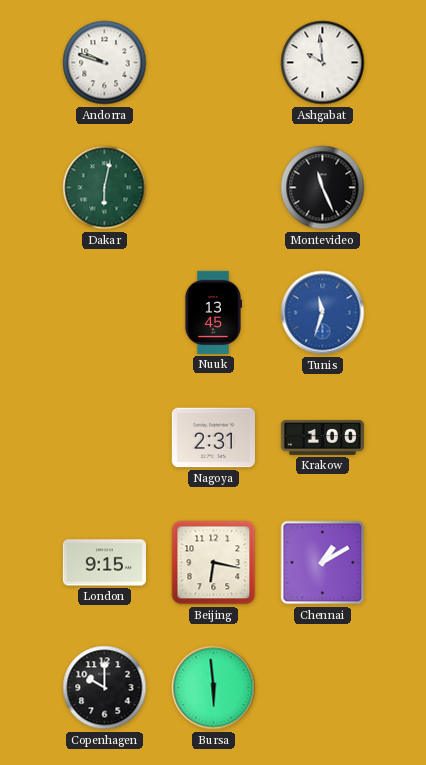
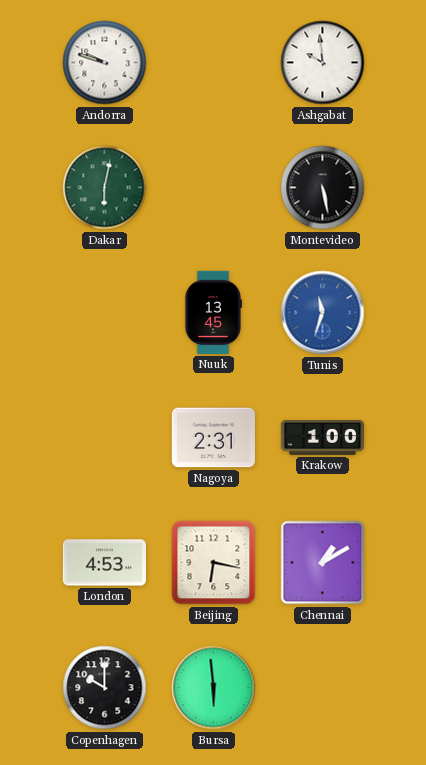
Montevideo: 11:26 -> 5:28 (323, 188)
London: 9:15 -> 4:53 (104, 563)
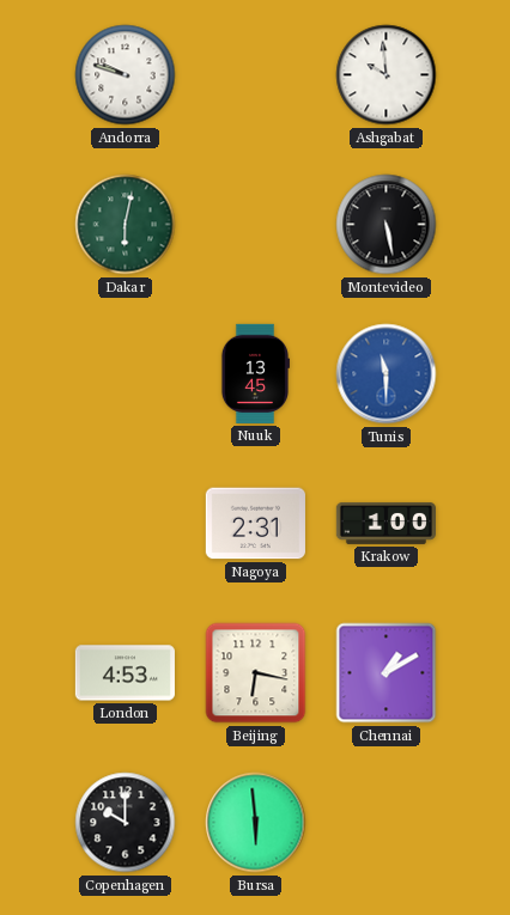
Tunis: 11:33 -> 11:30 (387, 374)
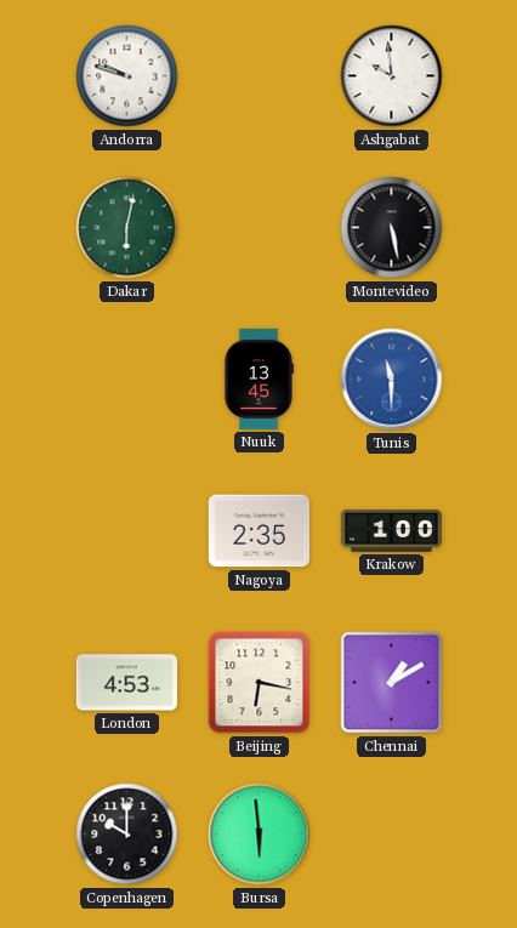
Nagoya: 2:31 -> 2:35 (258, 531)
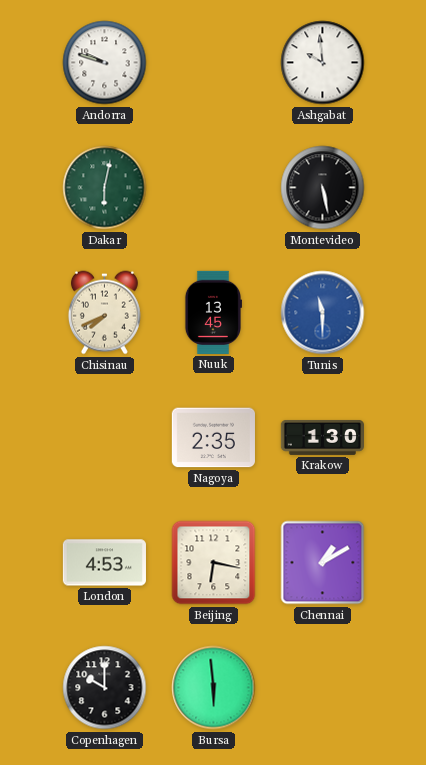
Chisinau: none -> 7:41 (104, 313)
Krakow: 1:00 -> 1:30 (322, 437)
